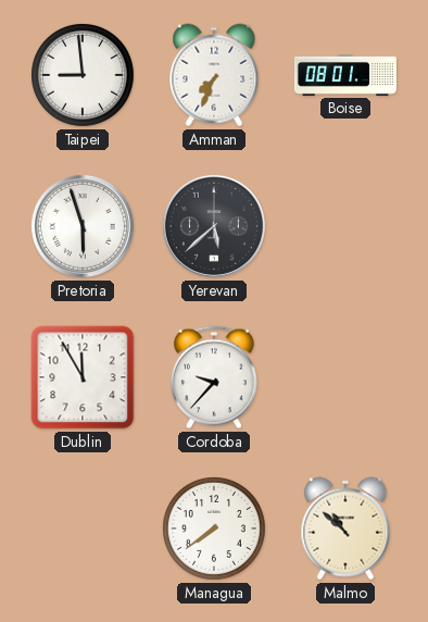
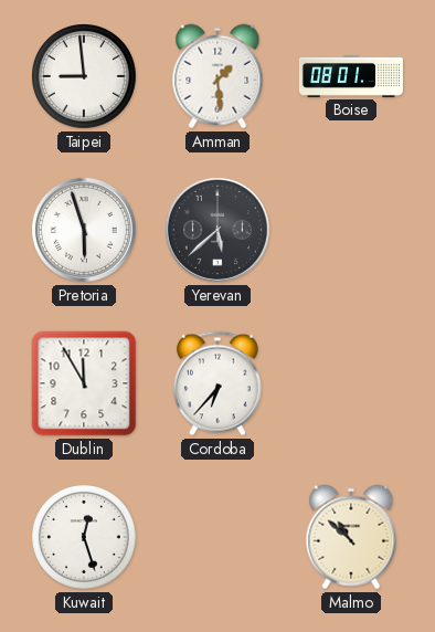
Amman: 7:34 -> 1:29 (217, 76)
Cordoba: 9:37 -> 6:37 (219, 383)
Kuwait: none -> 12:27 (85, 538)
Managua: 7:39 -> none (215, 530)
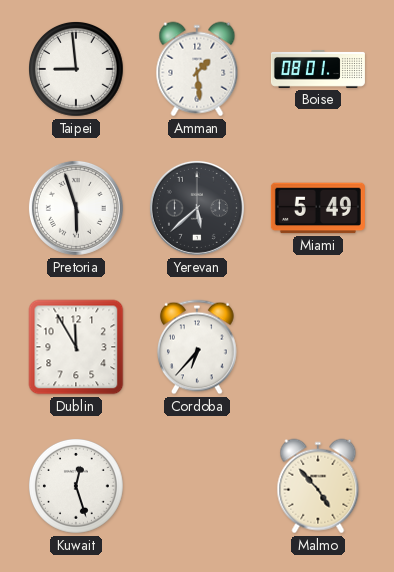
Miami: none -> 5:49 (318, 208)
Malmo: 10:52 -> 4:53 (318, 486)
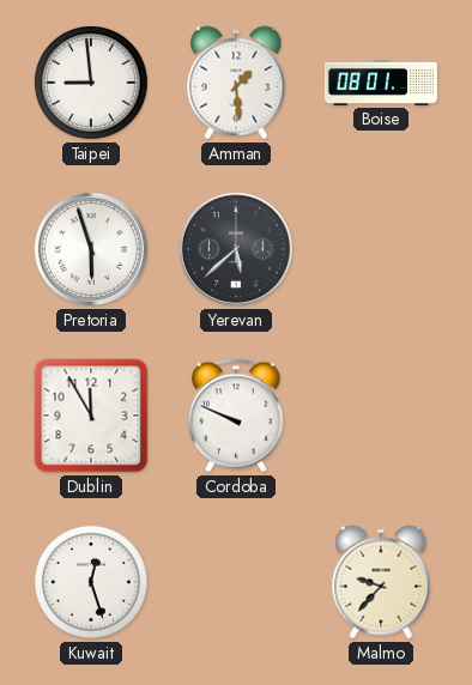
Miami: 5:49 -> none (318, 208)
Cordoba: 6:37 -> 9:49 (237, 416)
Malmo: 4:53 -> 9:37 (381, 582)
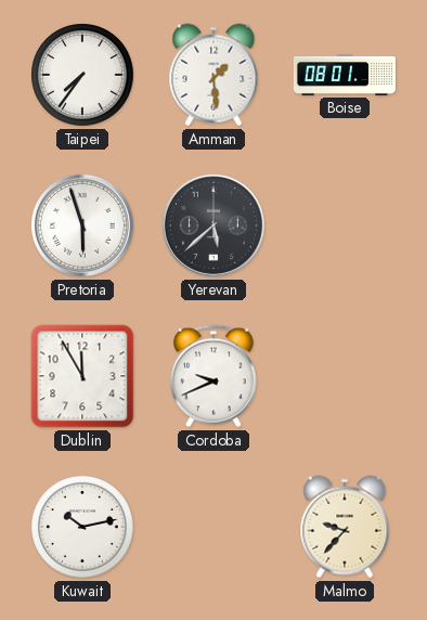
Taipei: 8:59 -> 7:36 (83, 76)
Cordoba: 9:49 -> 9:41 (215, 376)
Kuwait: 12:27 -> 10:13 (83, 528)
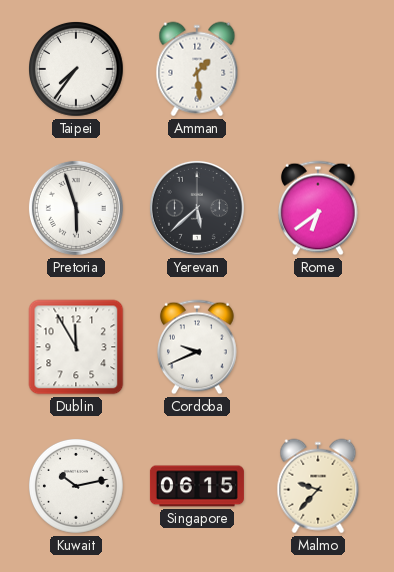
Boise: 08:01 -> none (345, 75)
Rome: none -> 6:39 (319, 208)
Singapore: none -> 06:15 (197, 486)
